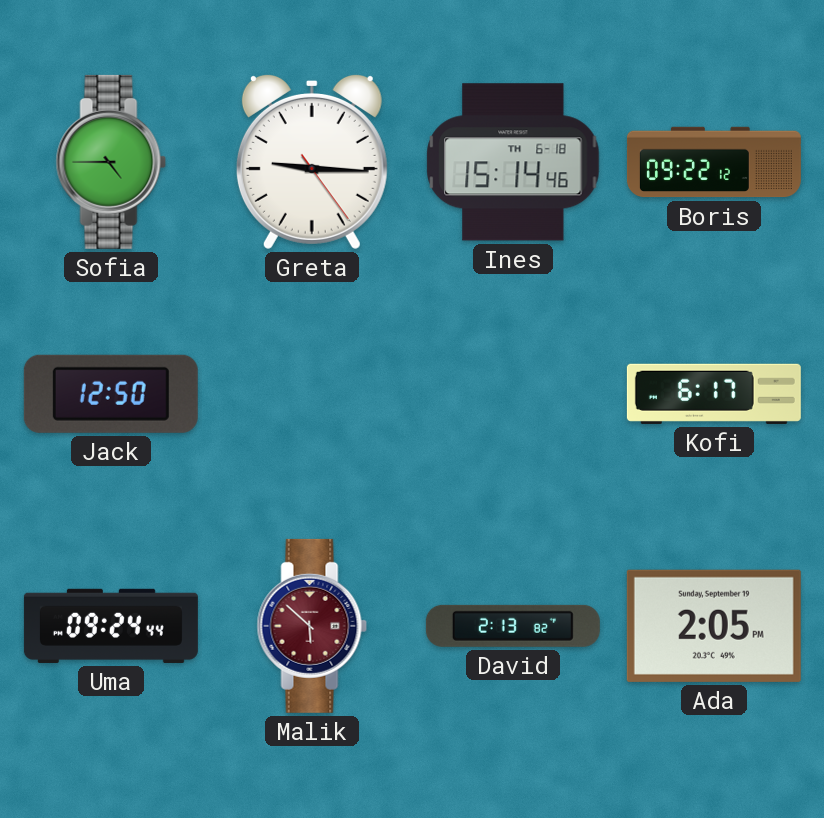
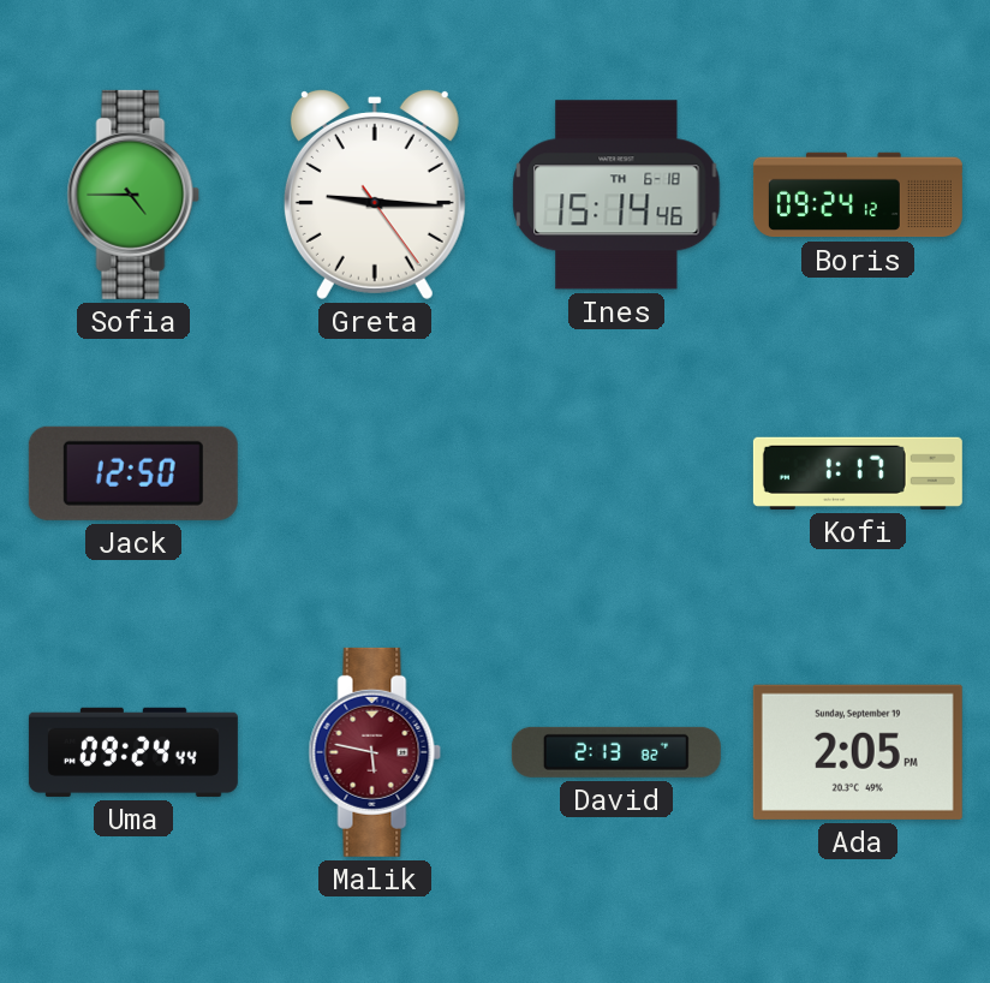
Boris: 09:22 -> 09:24 (858, 195)
Kofi: 6:17 -> 1:17 (858, 473)
Malik: 5:52 -> 5:47 (375, 752)
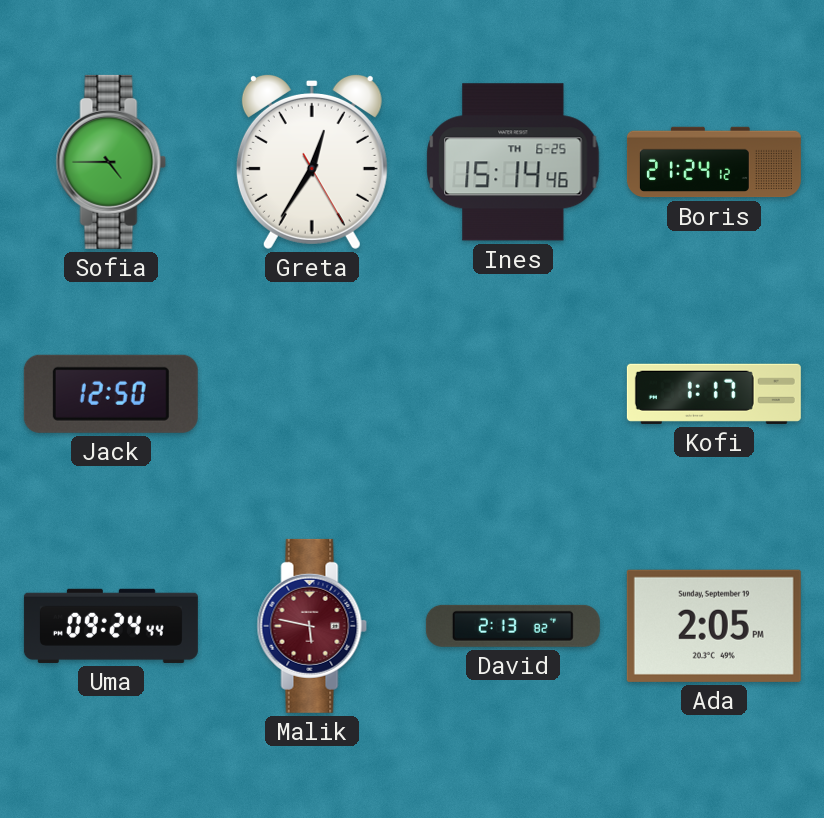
Greta: 9:15 -> 12:35 (312, 161)
Ines date: TH 6-18 -> TH 6-25 (513, 162)
Boris: 09:24 -> 21:24 (714, 162)
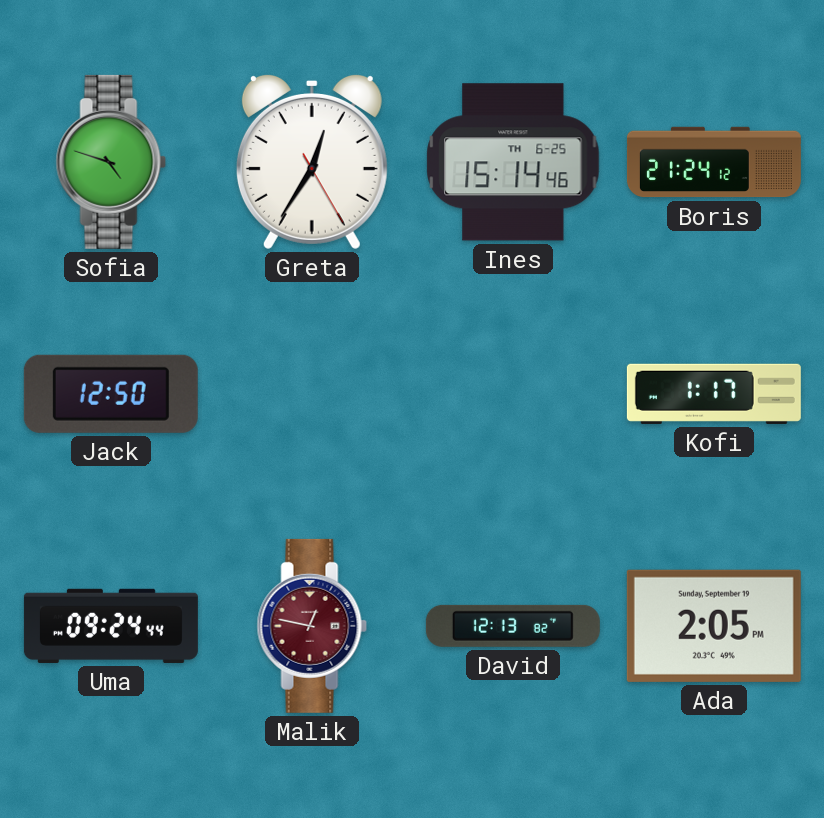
Sofia: 4:45 -> 4:48 (111, 162)
Malik: 5:47 -> 12:47 (312, 626)
David: 2:13 -> 12:13 (513, 626)
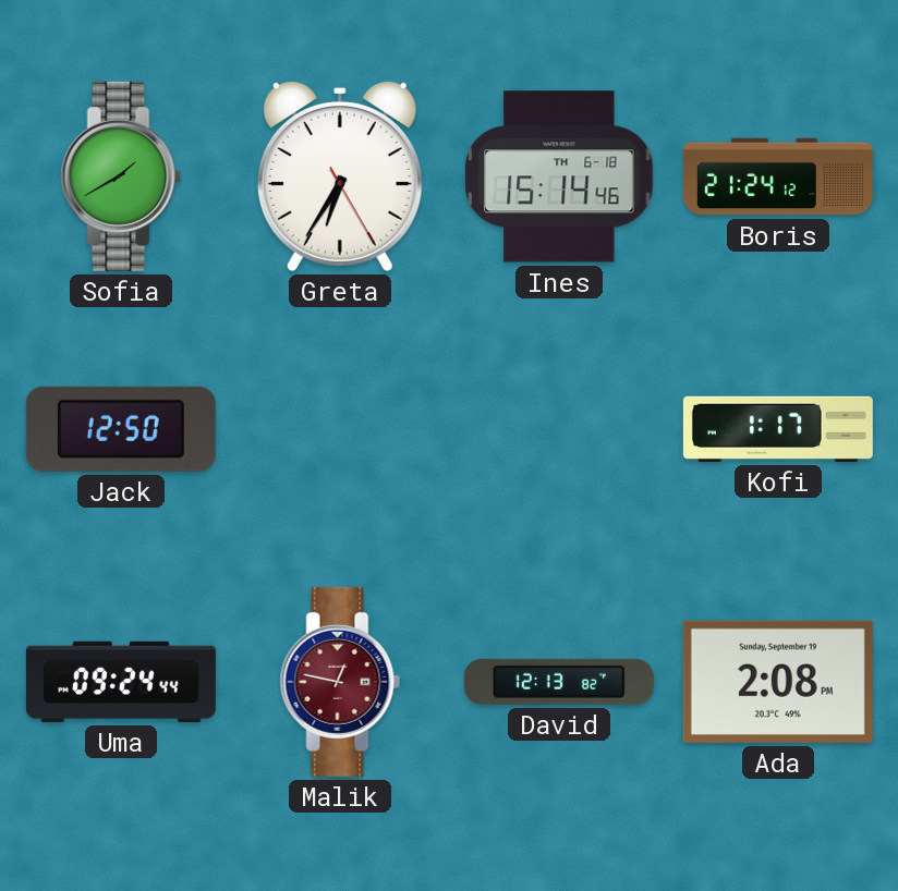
Sofia: 4:48 -> 1:40 (121, 176)
Greta: 12:35 -> 6:35 (340, 175)
Ines date: TH 6-25 -> TH 6-18 (559, 176)
Ada: 2:05 -> 2:08 (778, 682)
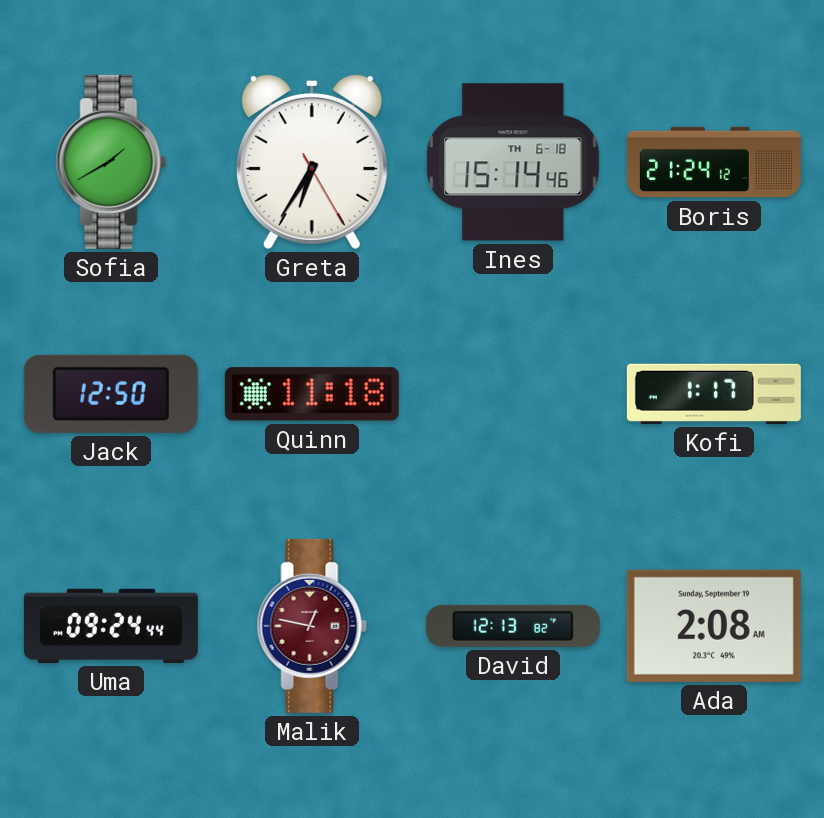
Quinn: none -> 11:18 (312, 394)
Ada: 2:08 PM -> 2:08 AM (714, 626)
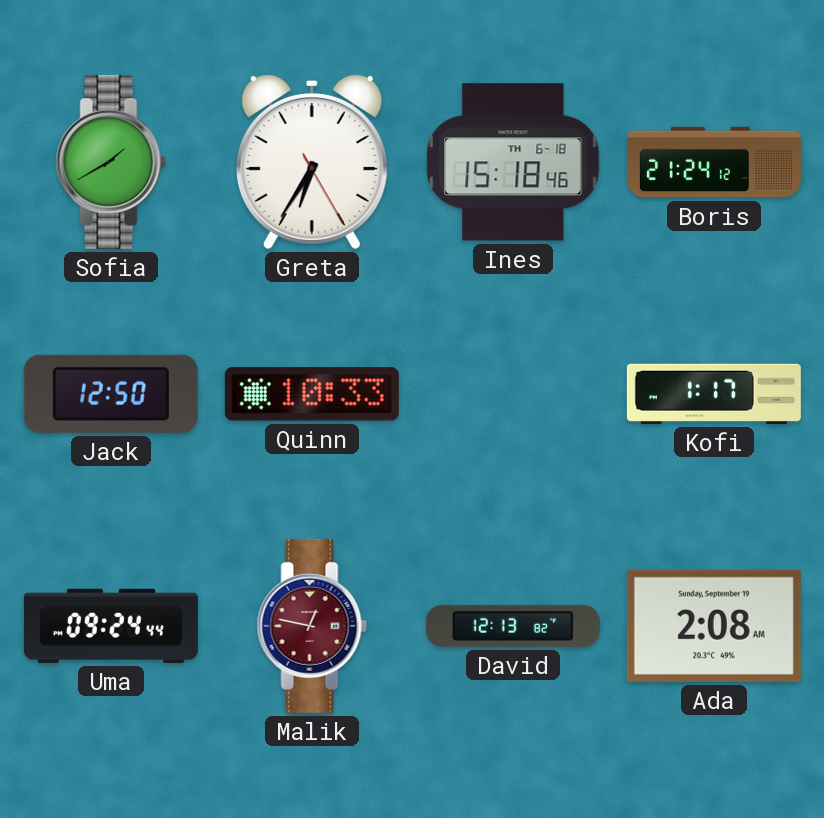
Ines: 15:14 -> 15:18 (513, 162)
Quinn: 11:18 -> 10:33 (312, 394)
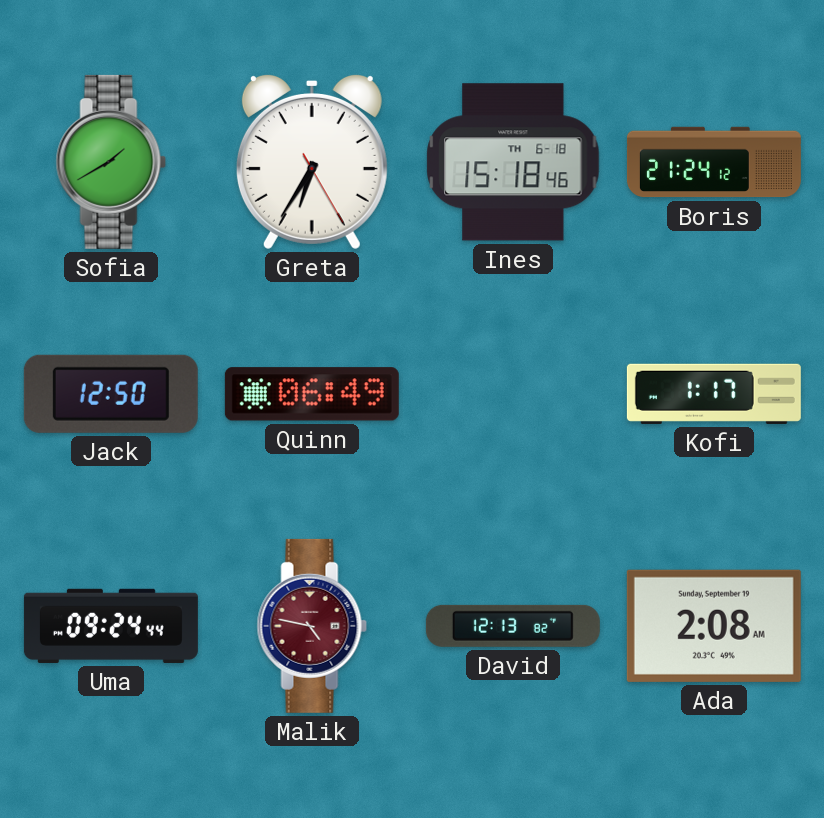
Quinn: 10:33 -> 06:49 (312, 394)
Malik: 12:47 -> 4:47 (312, 626)
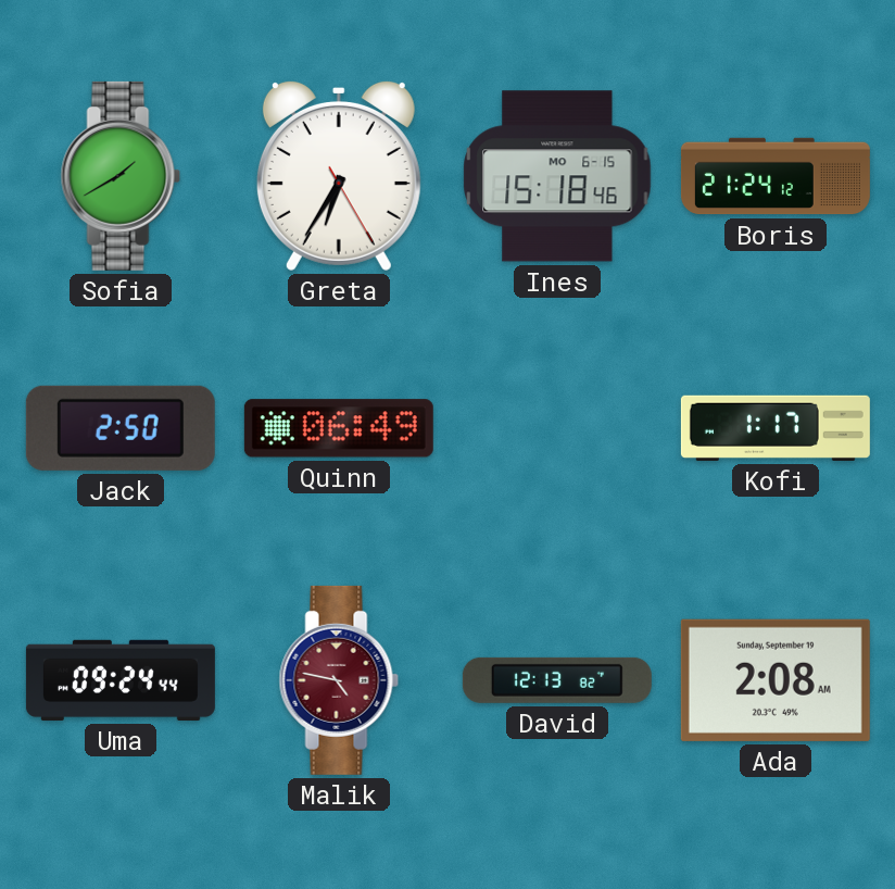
Ines date: TH 6-18 -> MO 6-15 (557, 176)
Jack: 12:50 -> 2:50 (121, 428)
